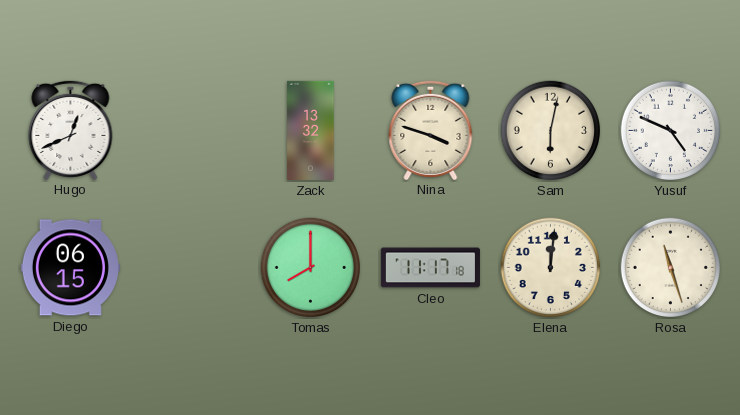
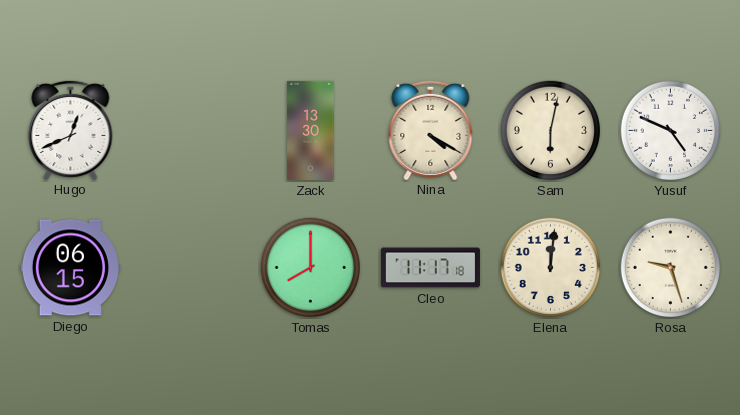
Zack: 13:32 -> 13:30 (311, 130)
Nina: 3:48 -> 4:20 (431, 129)
Rosa: 11:27 -> 9:27 (670, 268)
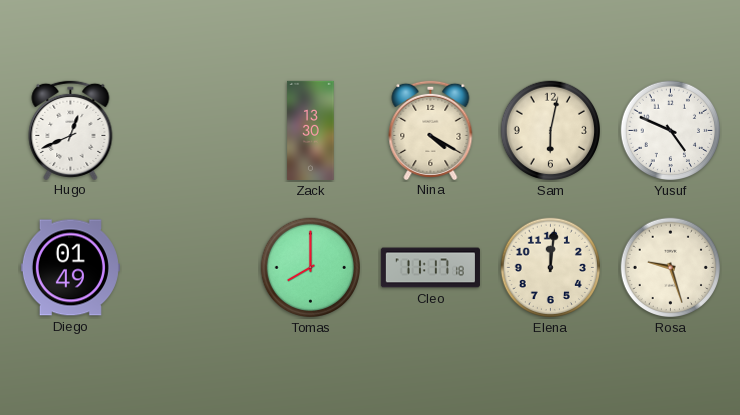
Diego: 06:15 -> 01:49 (70, 268)
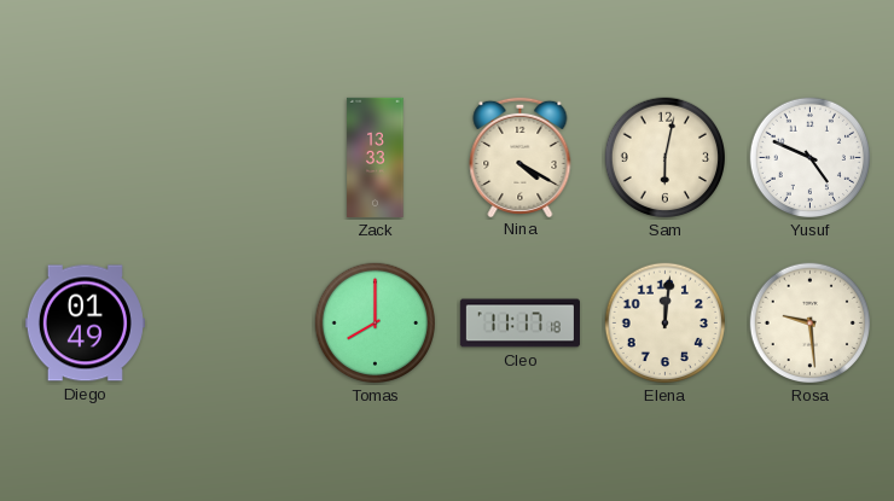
Hugo: 12:41 -> none (71, 129)
Zack: 13:30 -> 13:33 (376, 157)
Rosa: 9:27 -> 9:29 (809, 324)
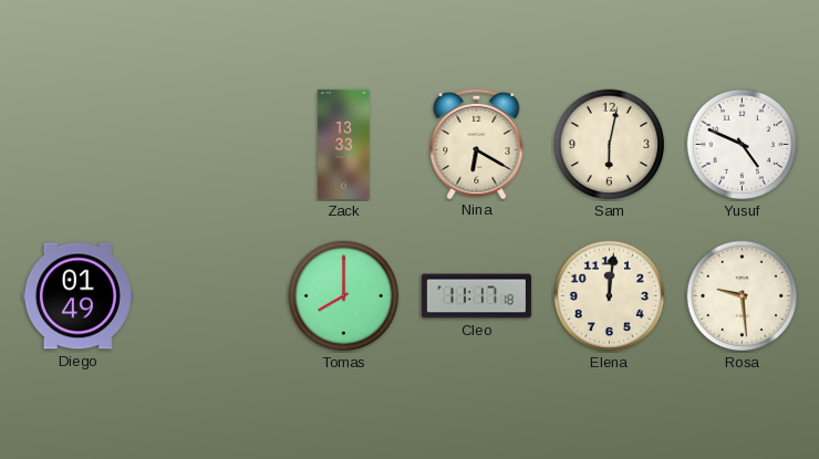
Nina: 4:20 -> 6:20 (477, 143)
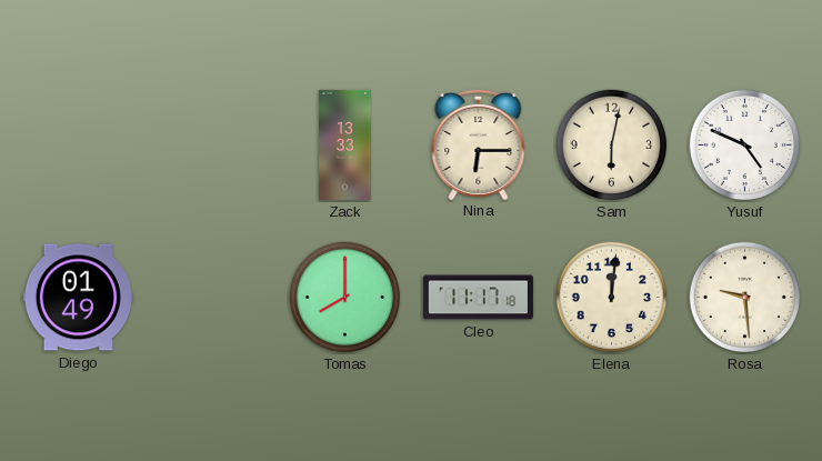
Nina: 6:20 -> 6:15 (479, 143)
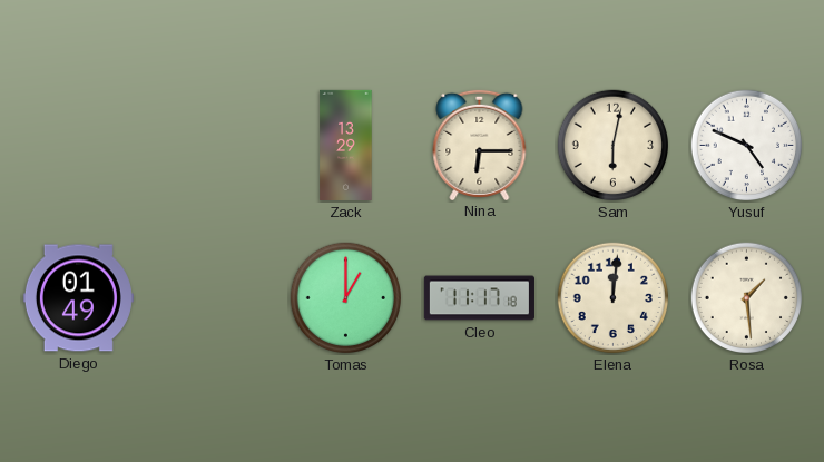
Zack: 13:33 -> 13:29 (346, 145)
Tomas: 8:00 -> 1:00 (345, 298)
Rosa: 9:29 -> 1:29 (746, 298)
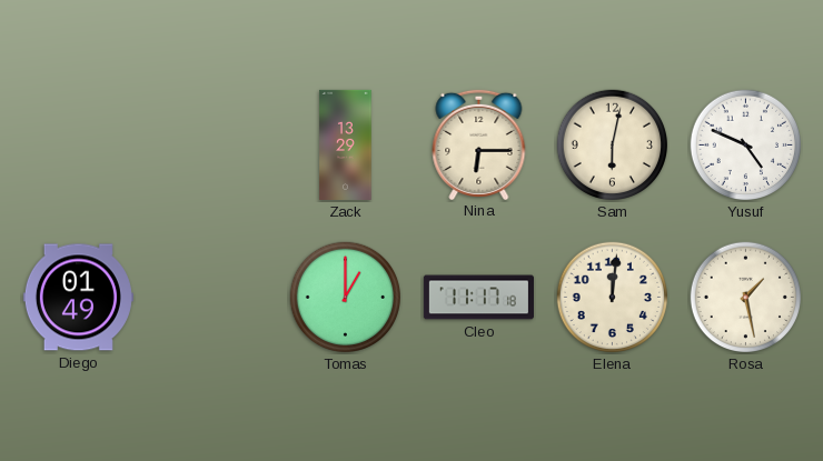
Rosa: 1:29 -> 1:28 (745, 298)
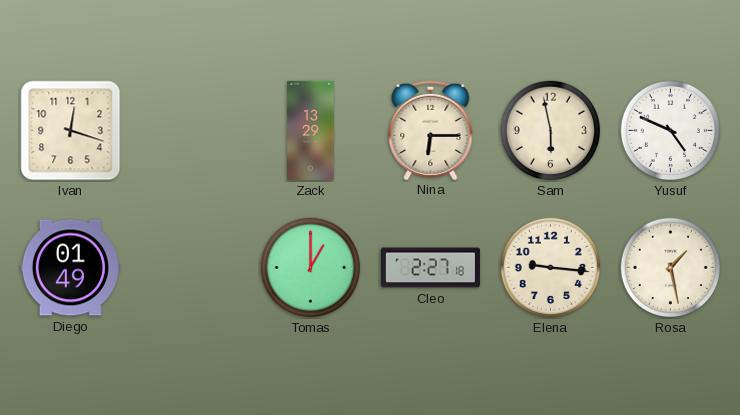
Ivan: none -> 12:18 (71, 131)
Sam: 6:02 -> 5:58 (550, 131)
Cleo: 11:17 -> 2:27 (430, 268)
Elena: 12:01 -> 9:16 (550, 268)
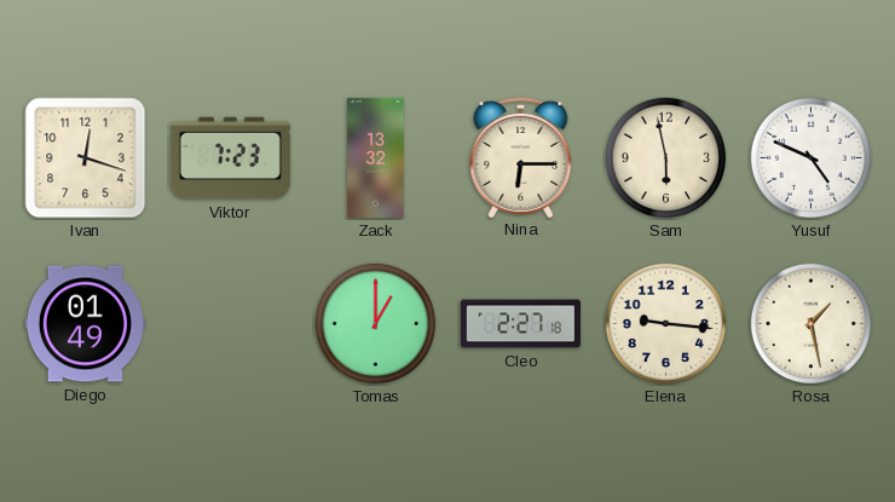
Viktor: none -> 7:23 (230, 158)
Zack: 13:29 -> 13:32 (376, 157)
